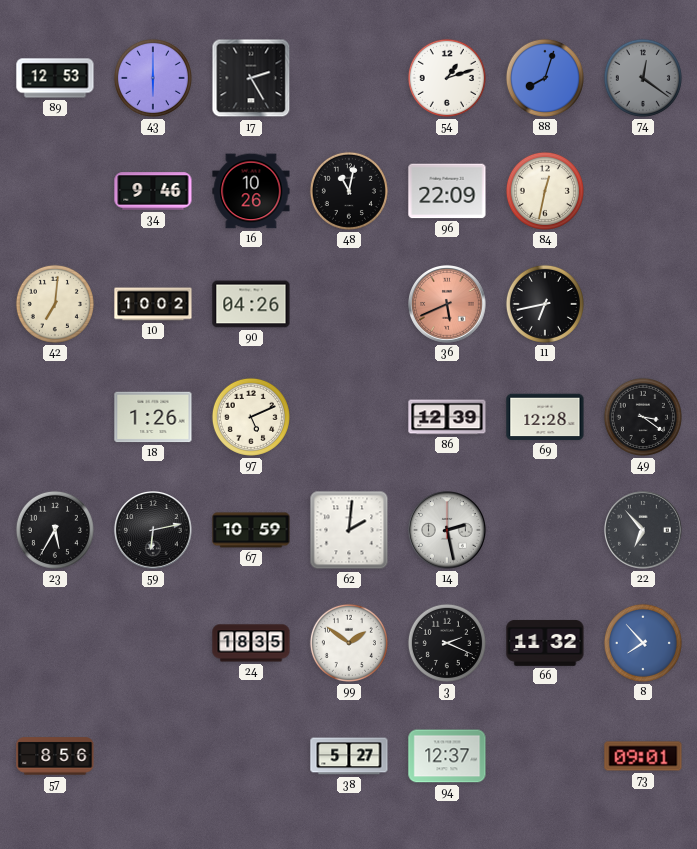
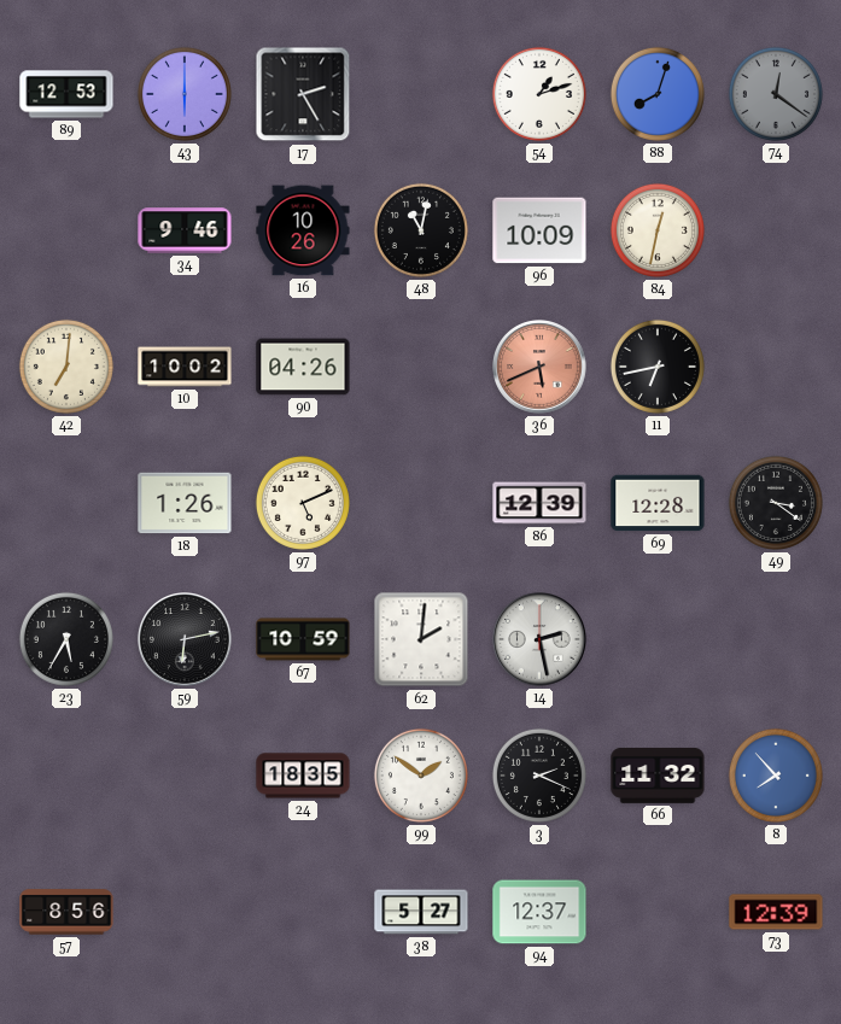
96: 22:09 -> 10:09 (539, 230)
22: 6:53 -> none (643, 530)
73: 09:01 -> 12:39 (776, 912)
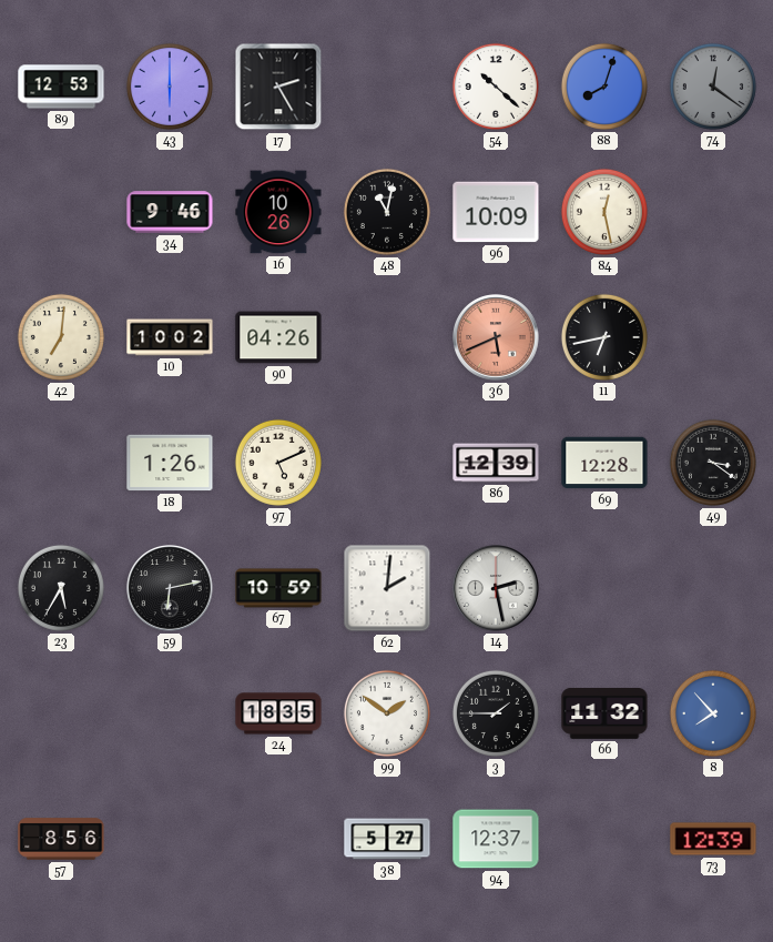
54: 1:12 -> 10:22 (496, 87)
84: 12:32 -> 12:28 (604, 212)
3: 2:19 -> 1:45 (496, 713)
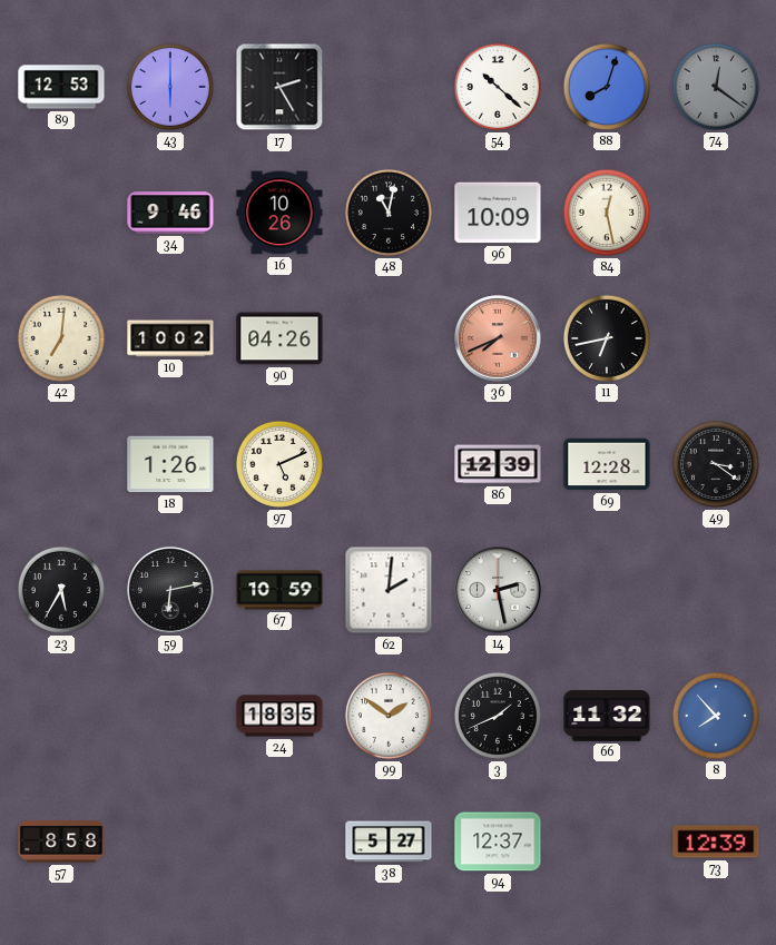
36: 5:41 -> 7:41 (498, 338)
3: 1:45 -> 1:41 (498, 716)
57: 8:56 -> 8:58 (61, 841)
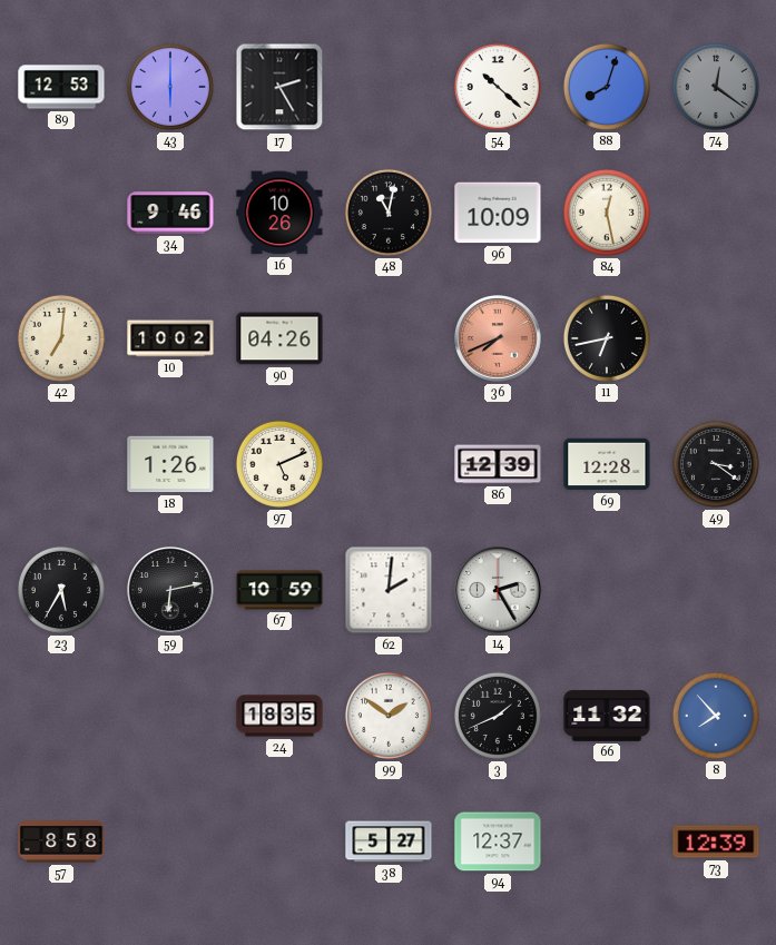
14: 2:28 -> 2:25 (498, 590)
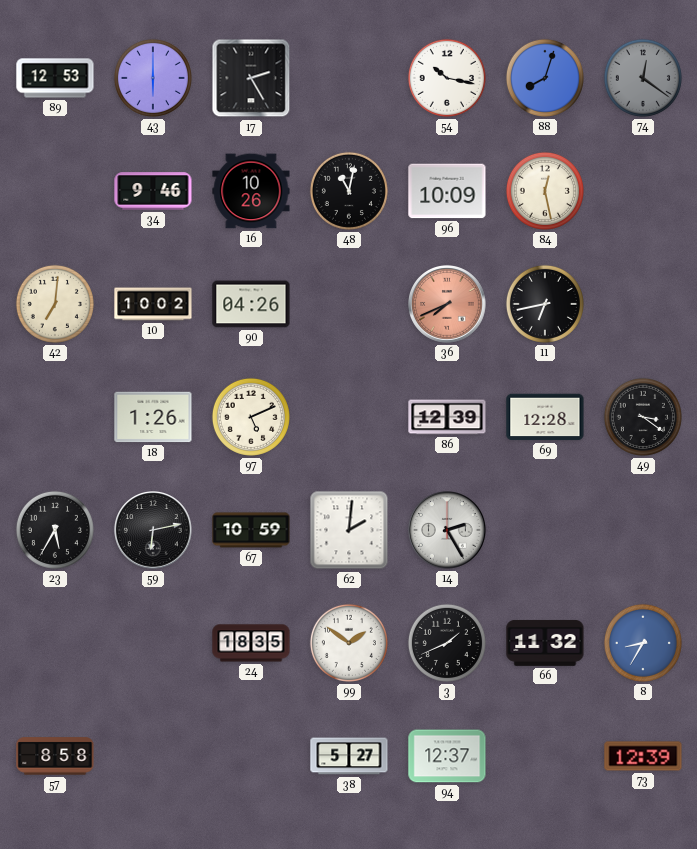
54: 10:22 -> 10:17 (447, 78)
8: 7:53 -> 8:35 (643, 643)
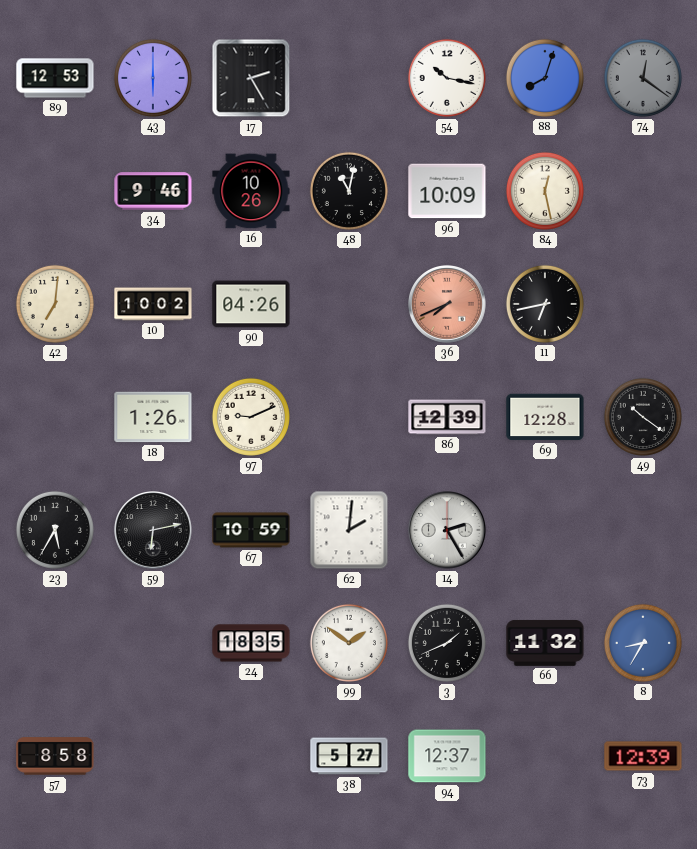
97: 5:11 -> 9:11 (251, 417)
49: 3:21 -> 10:21 (643, 417)
